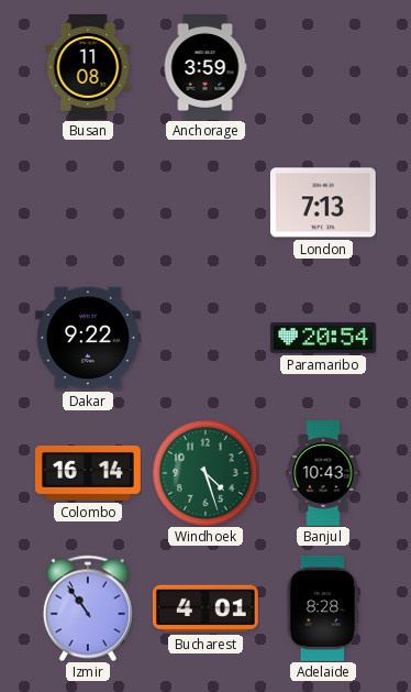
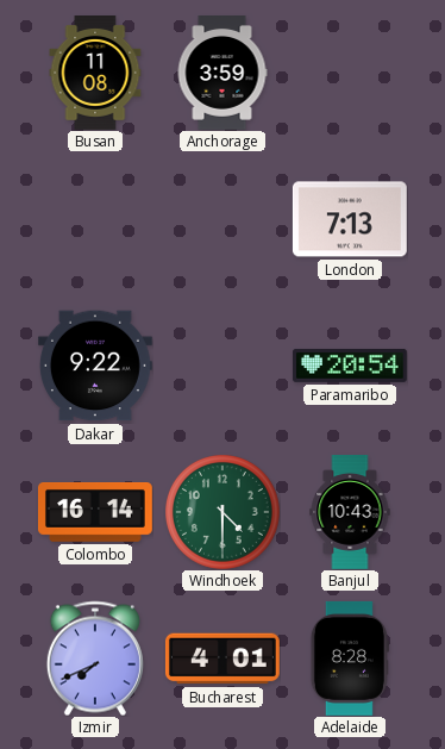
Windhoek: 4:27 -> 4:30 (223, 512)
Izmir: 10:54 -> 7:41 (95, 659)
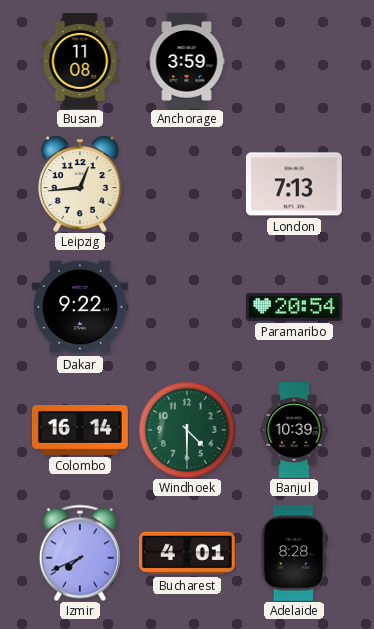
Leipzig: none -> 12:44 (80, 184)
Banjul: 10:43 -> 10:39 (294, 431)
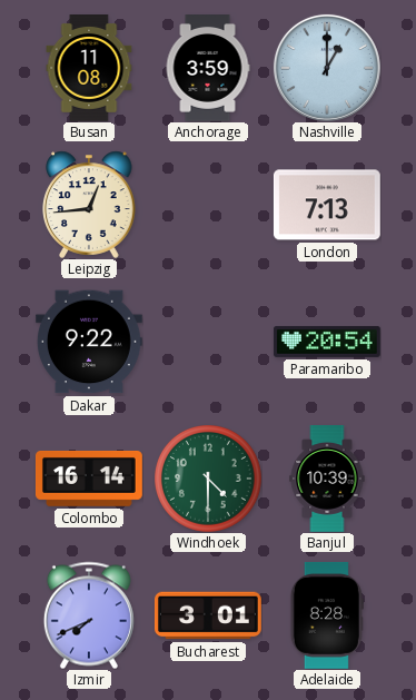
Nashville: none -> 1:00 (327, 68)
Bucharest: 4:01 -> 3:01 (208, 615)
